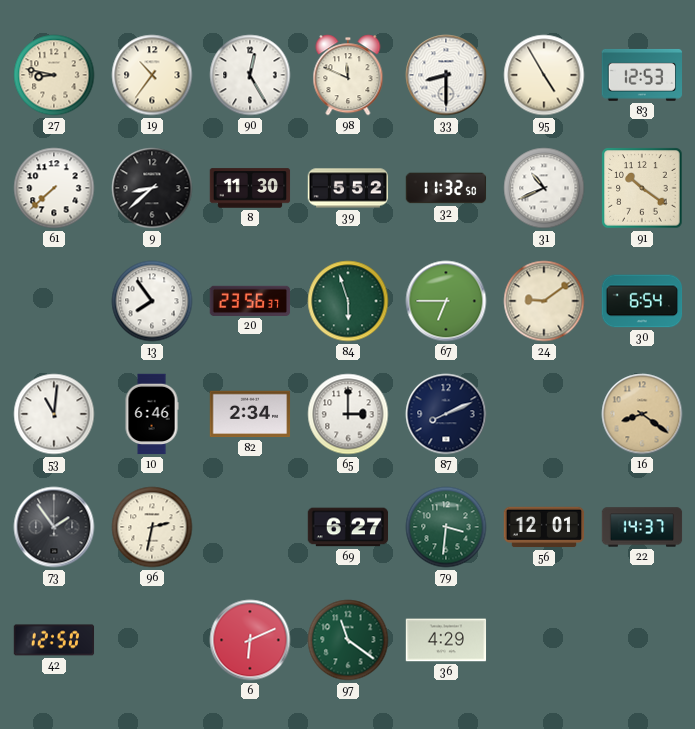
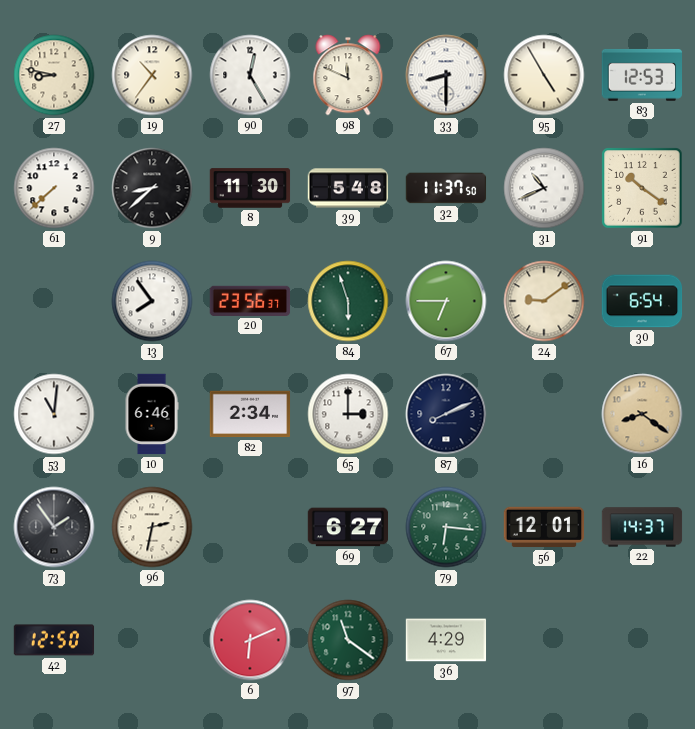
39: 5:52 -> 5:48 (348, 188)
32: 11:32 -> 11:37 (446, 188)
79: 3:31 -> 6:16 (446, 527)
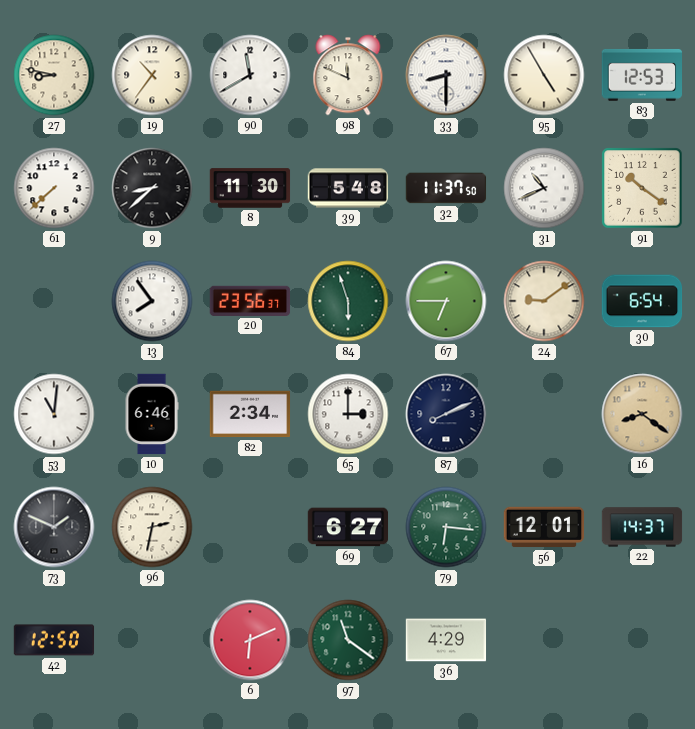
90: 12:25 -> 11:40 (250, 75)
73: 1:54 -> 1:49 (54, 527)
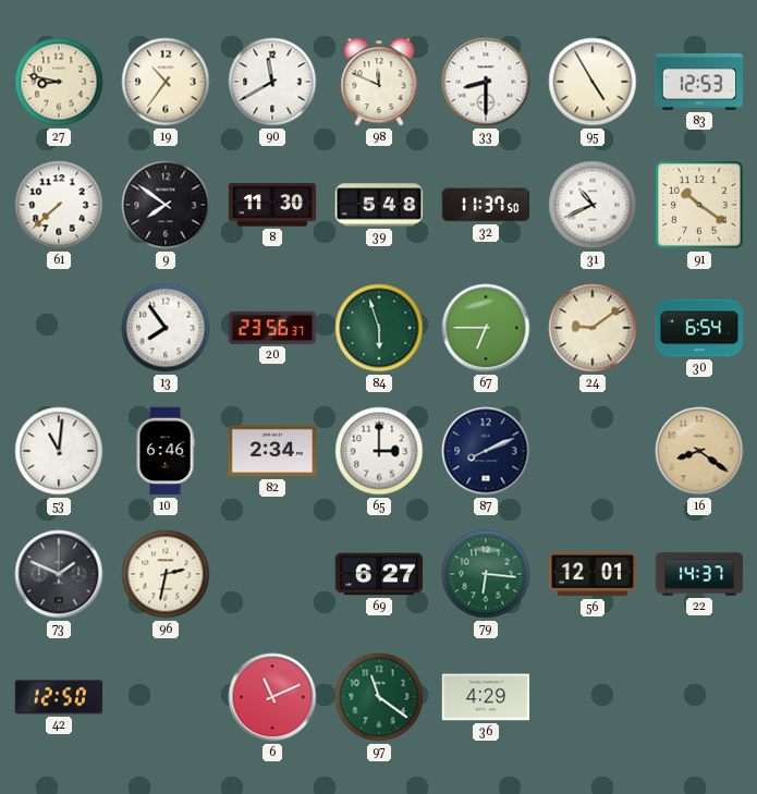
9: 8:38 -> 7:51 (166, 205)
6: 6:11 -> 11:11 (272, 697)
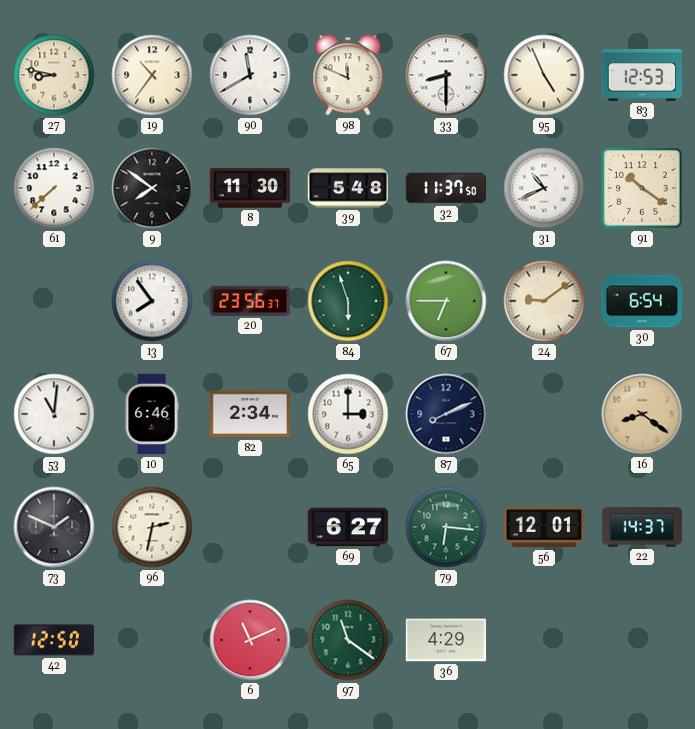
95: 4:55 -> 4:56 (544, 75)
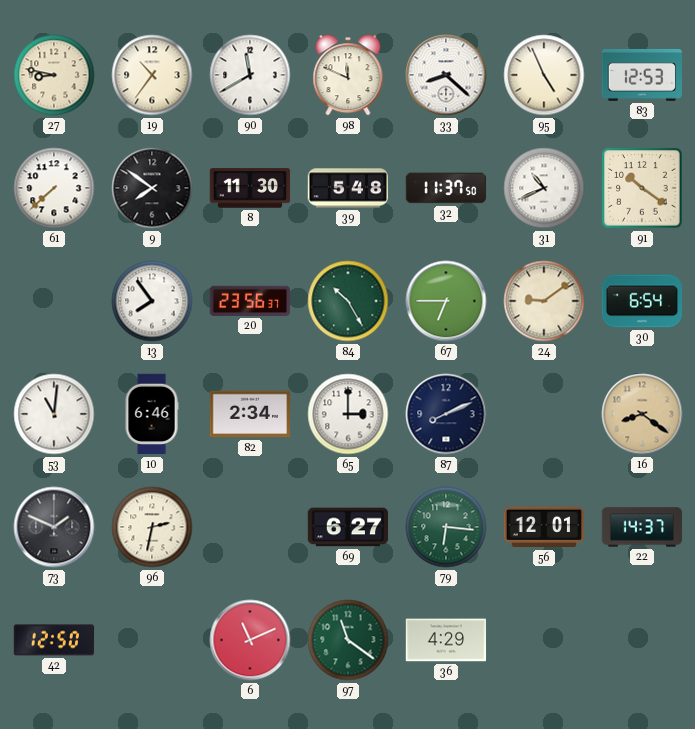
33: 8:30 -> 8:22 (446, 75)
84: 5:57 -> 10:25 (348, 301)
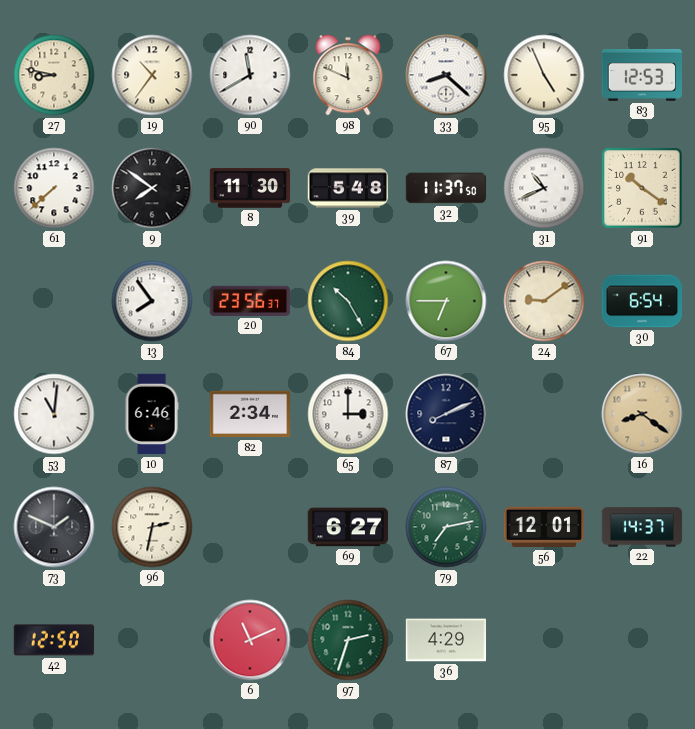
79: 6:16 -> 7:13 (446, 527)
97: 11:21 -> 2:33 (348, 640)
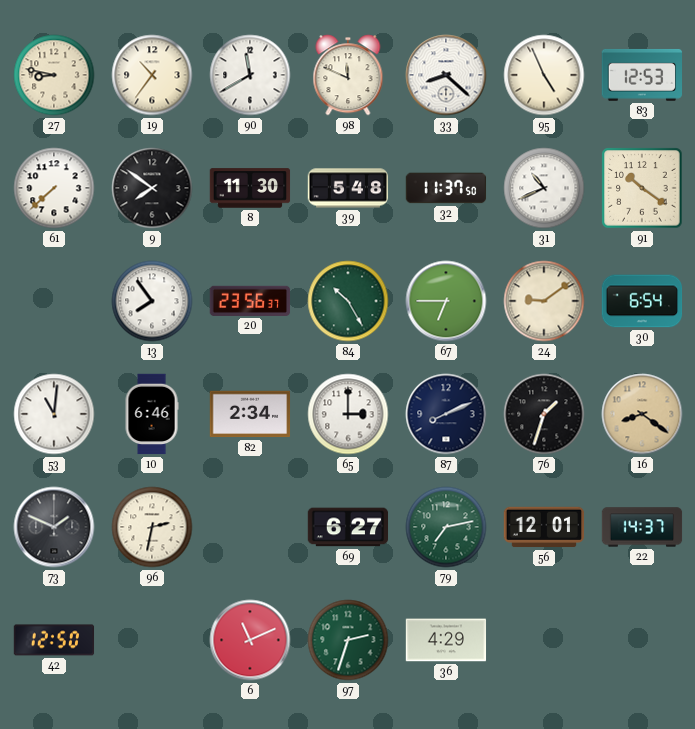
76: none -> 1:33 (544, 414)
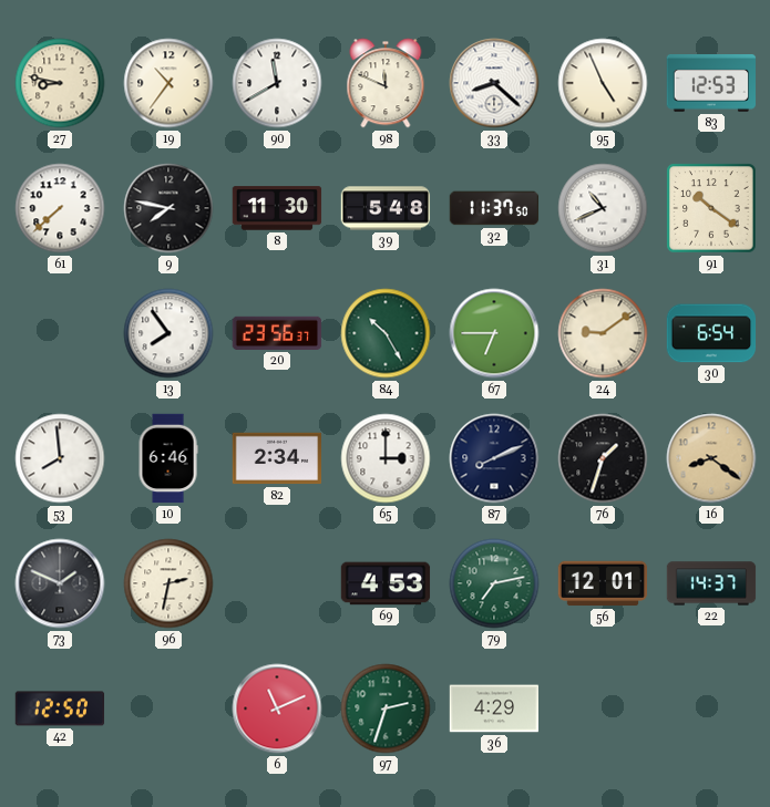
9: 7:51 -> 7:47 (168, 208)
53: 11:01 -> 7:59 (60, 458)
69: 6:27 -> 4:53 (386, 583)
